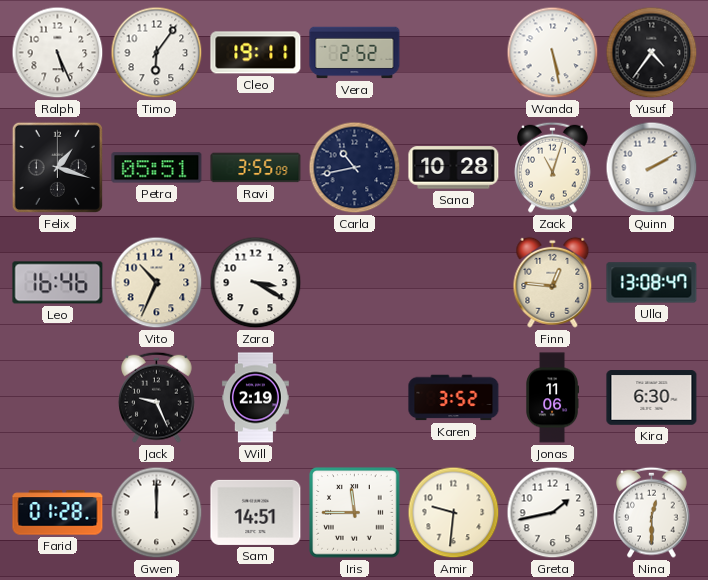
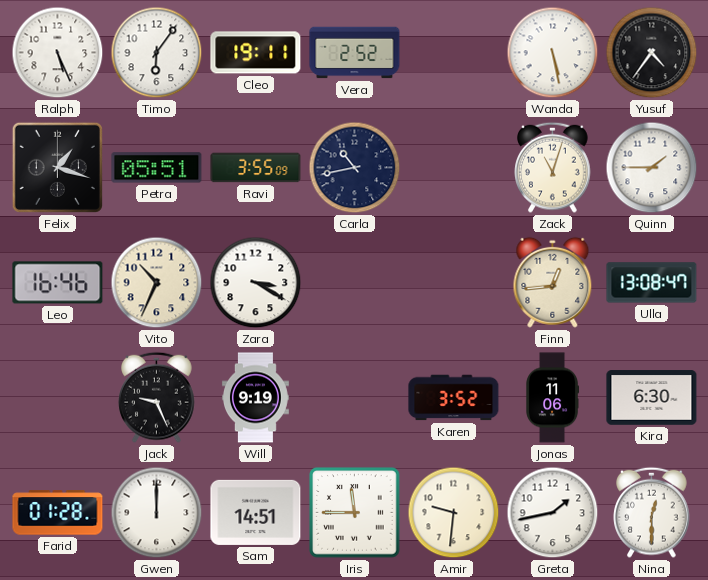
Sana: 10:28 -> none (454, 168)
Quinn: 2:10 -> 1:45 (652, 168)
Finn: 12:46 -> 12:44 (553, 282)
Will: 2:19 -> 9:19 (255, 398)
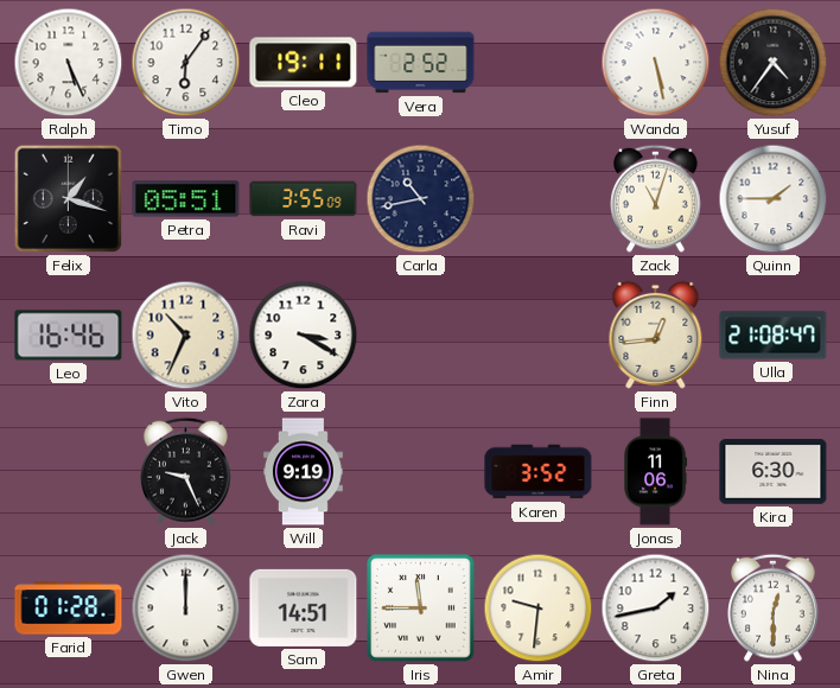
Ulla: 13:08 -> 21:08 (774, 336)
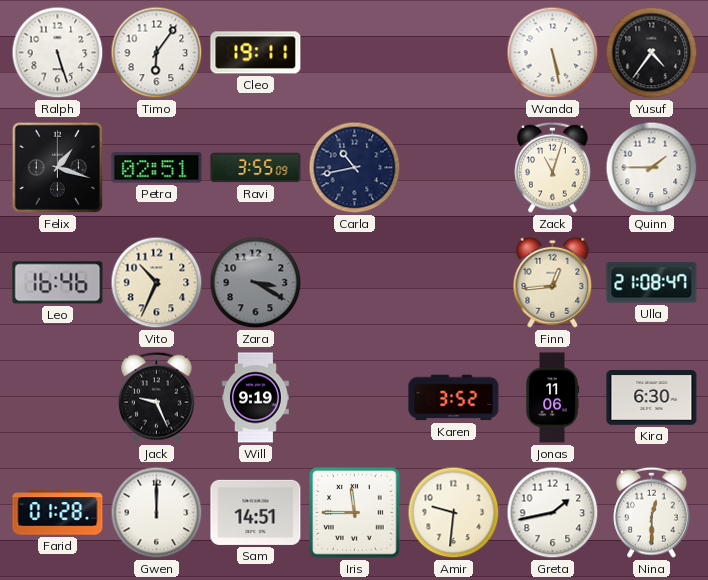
Ralph: 5:26 -> 5:27 (58, 53)
Vera: 2:52 -> none (421, 63)
Petra: 05:51 -> 02:51 (157, 168)
Zara dial: white -> grey (256, 283)
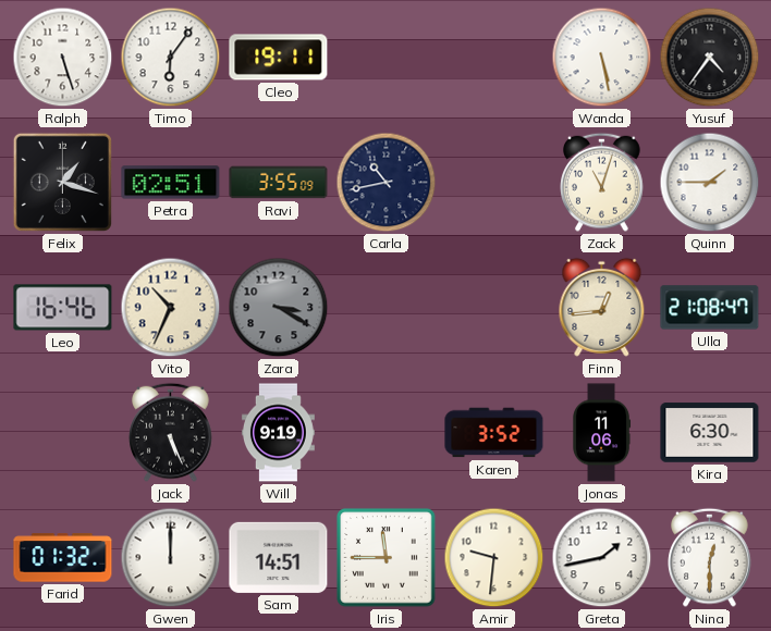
Jack: 9:26 -> 5:26 (171, 432)
Farid: 01:28 -> 01:32 (63, 558)
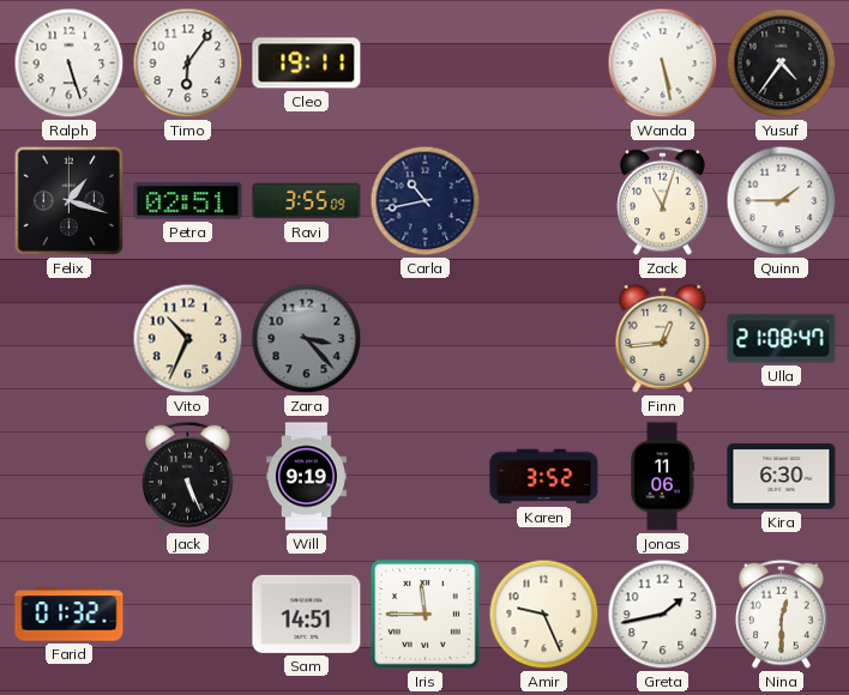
Leo: 16:46 -> none (63, 308)
Zara: 3:20 -> 3:23 (307, 339)
Gwen: 12:00 -> none (171, 558)
Amir: 9:31 -> 9:26 (544, 615)
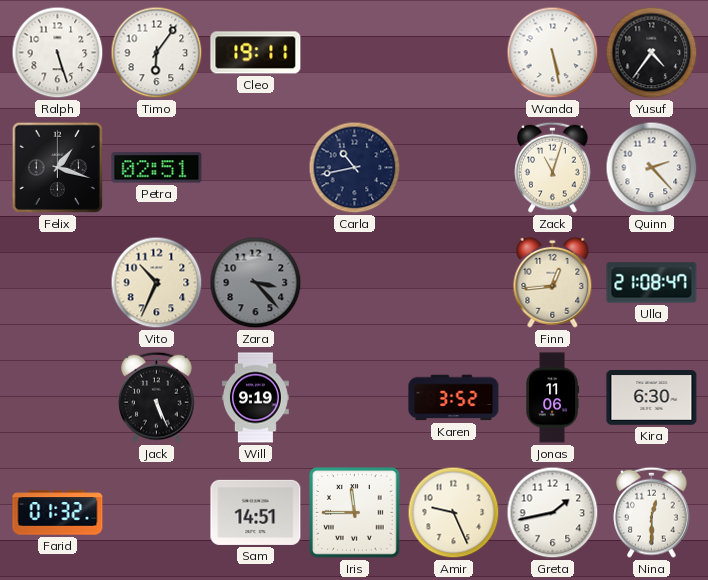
Ravi: 3:55 -> none (307, 201)
Quinn: 1:45 -> 2:23 (652, 168)
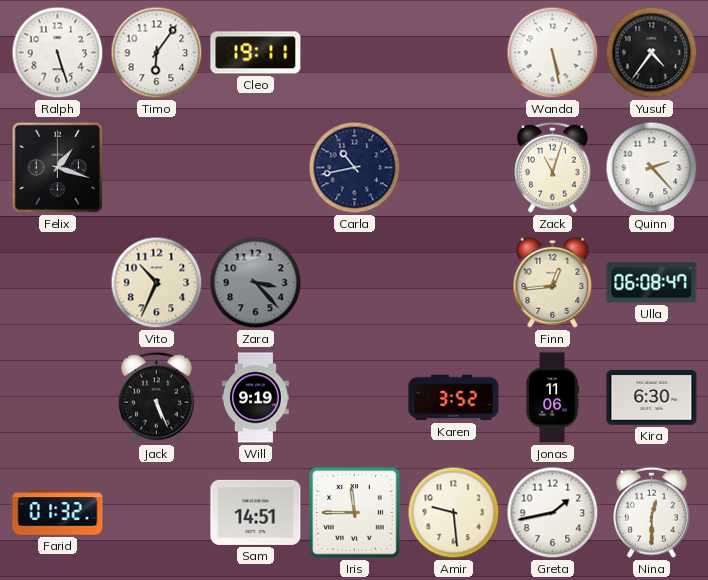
Petra: 02:51 -> none (157, 168)
Ulla: 21:08 -> 06:08 (652, 283)
Amir: 9:26 -> 9:29 (454, 513)
